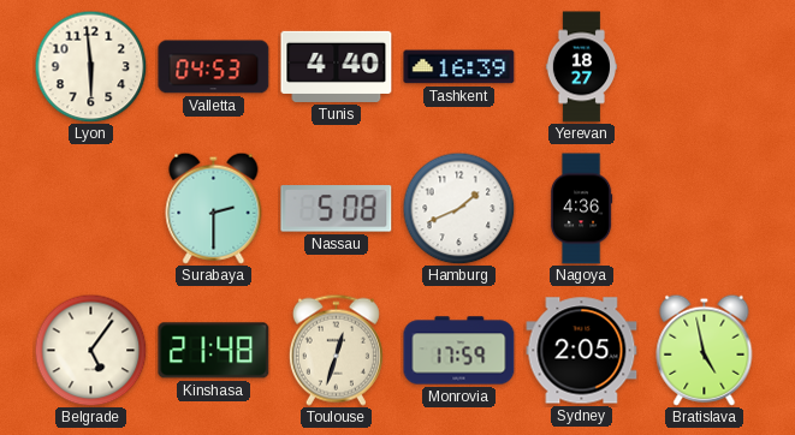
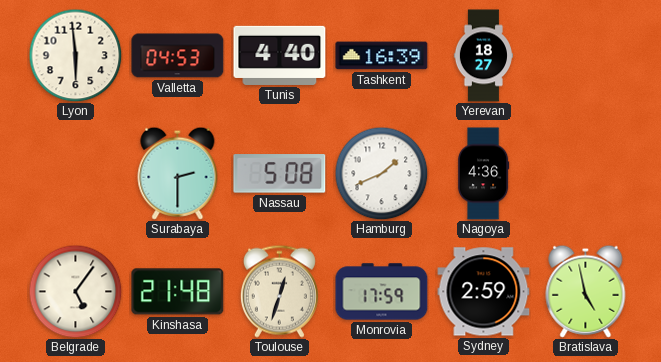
Sydney: 2:05 -> 2:59 (484, 292)
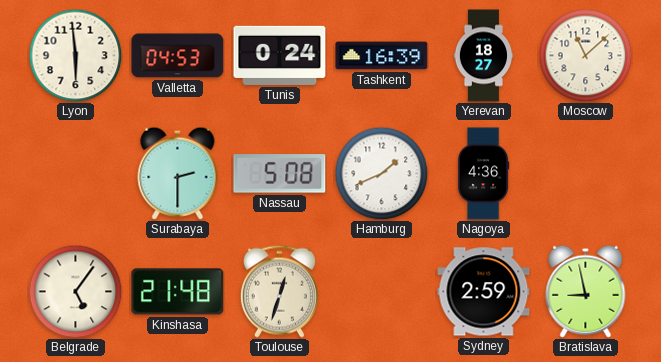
Tunis: 4:40 -> 0:24 (280, 55)
Moscow: none -> 11:08 (585, 55)
Monrovia: 17:59 -> none (382, 292)
Bratislava: 4:58 -> 8:58 (586, 291)
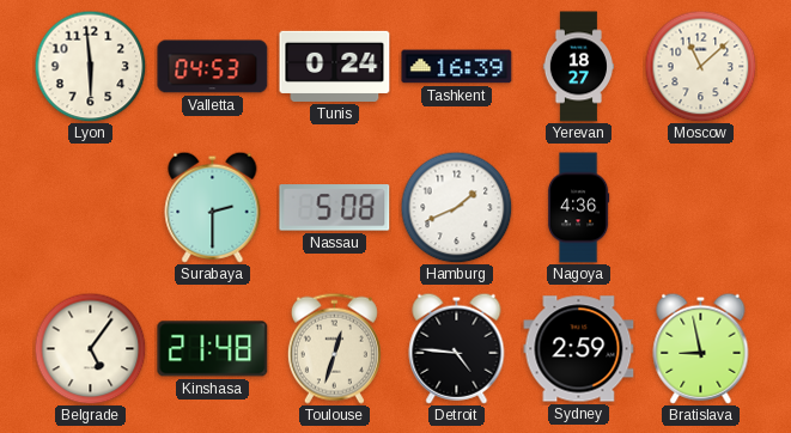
Detroit: none -> 4:46 (457, 348)
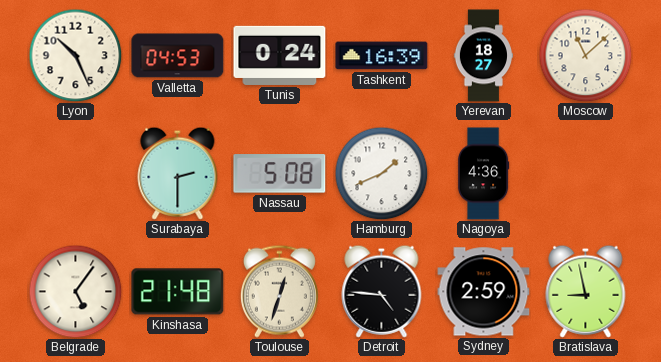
Lyon: 5:59 -> 10:26 (75, 55)
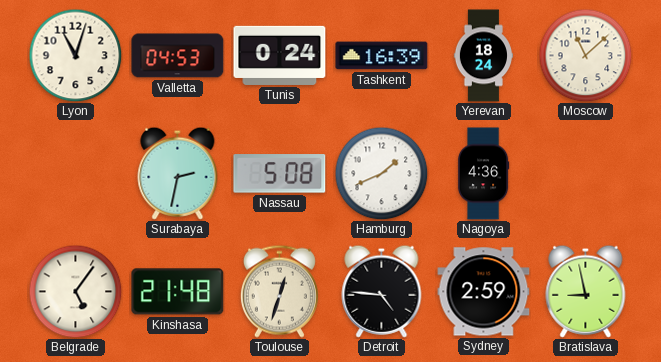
Lyon: 10:26 -> 11:03 (75, 55)
Yerevan: 18:27 -> 18:24 (483, 56)
Surabaya: 2:30 -> 2:32 (178, 173)
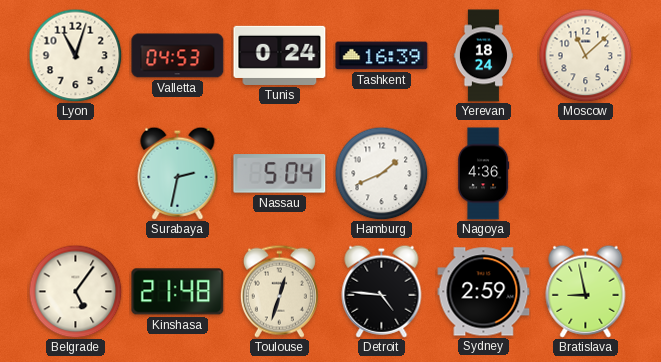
Nassau: 5:08 -> 5:04 (280, 174)
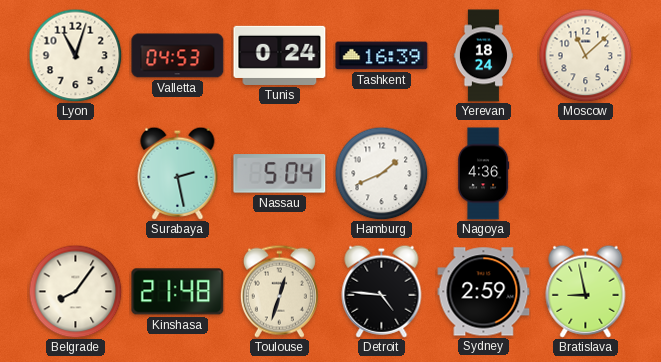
Surabaya: 2:32 -> 2:28 (178, 173)
Belgrade: 5:06 -> 8:06 (75, 291)
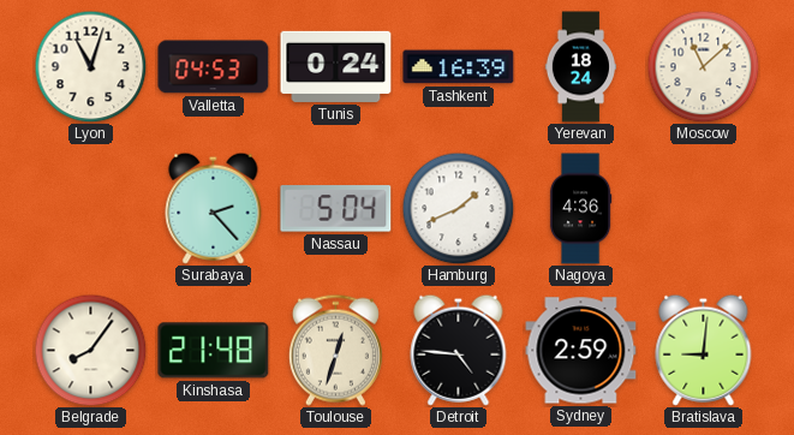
Surabaya: 2:28 -> 2:23 (214, 208)
Bratislava: 8:58 -> 9:01 (704, 350)
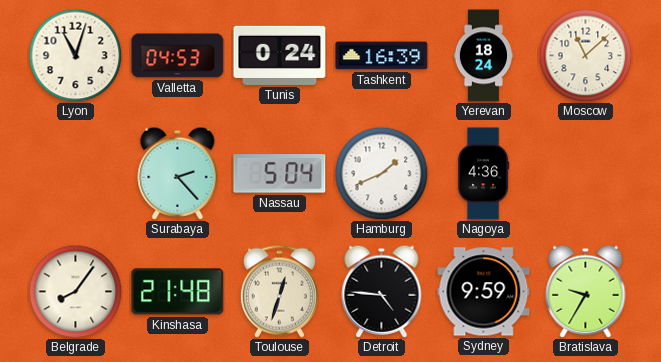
Sydney: 2:59 -> 9:59 (484, 292)
Bratislava: 9:01 -> 9:35 (586, 291)
